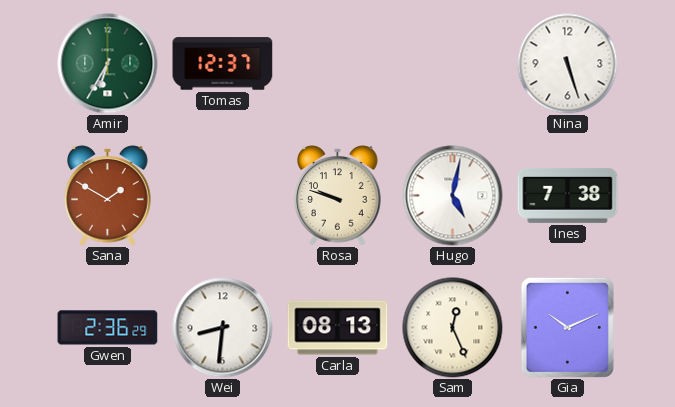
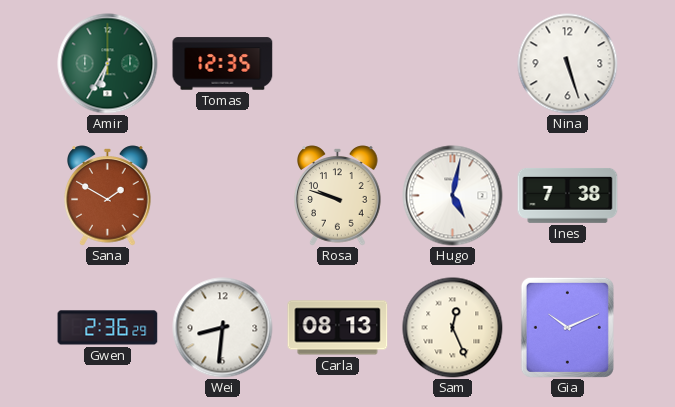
Tomas: 12:37 -> 12:35 (223, 64)
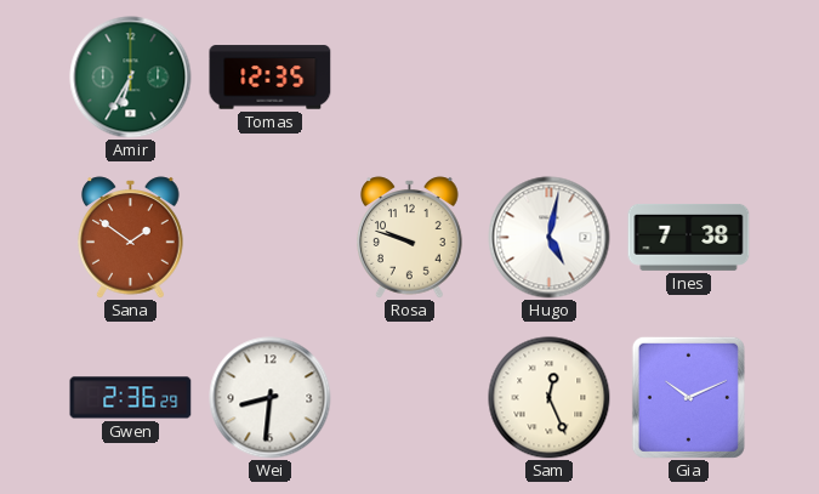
Nina: 5:27 -> none (568, 64)
Sana: 1:50 -> 1:51 (131, 238)
Carla: 08:13 -> none (338, 328)
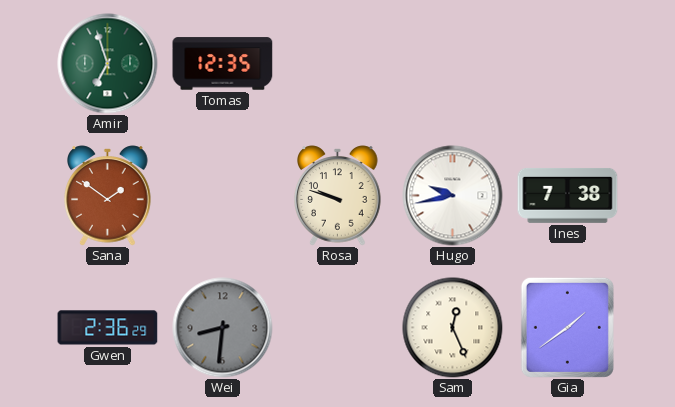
Amir: 6:35 -> 6:57 (108, 64)
Hugo: 5:02 -> 9:43 (453, 196)
Wei dial: white -> grey (223, 328)
Gia: 10:11 -> 1:39 (567, 327)
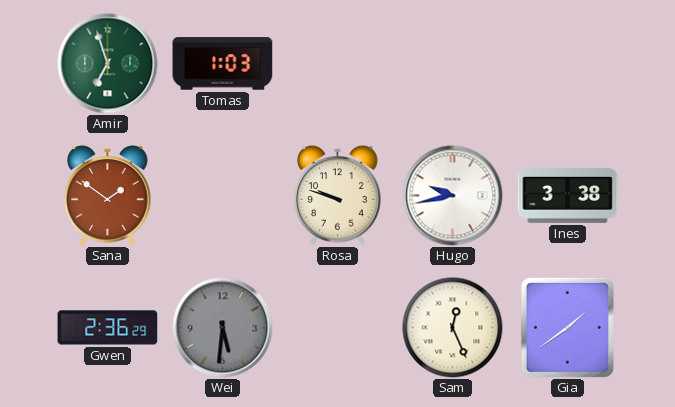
Tomas: 12:35 -> 1:03 (223, 64)
Ines: 7:38 -> 3:38 (568, 195)
Wei: 8:31 -> 5:31 (223, 328)
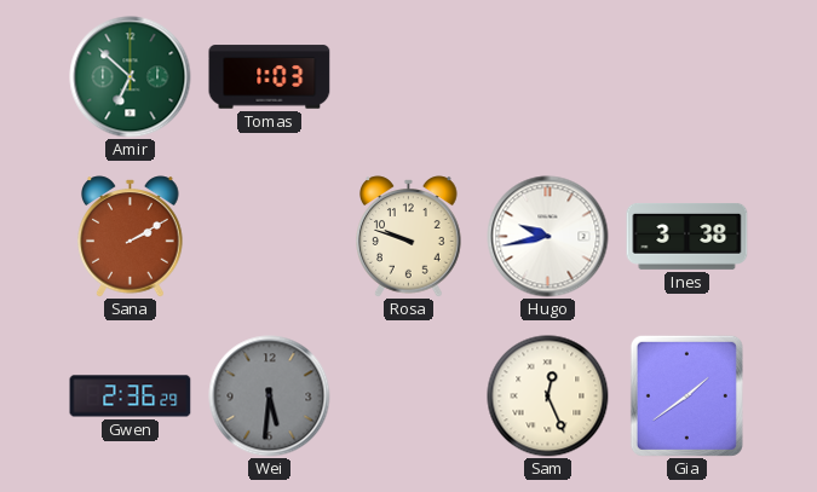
Amir: 6:57 -> 6:52 (131, 77)
Sana: 1:51 -> 2:10 (131, 237)
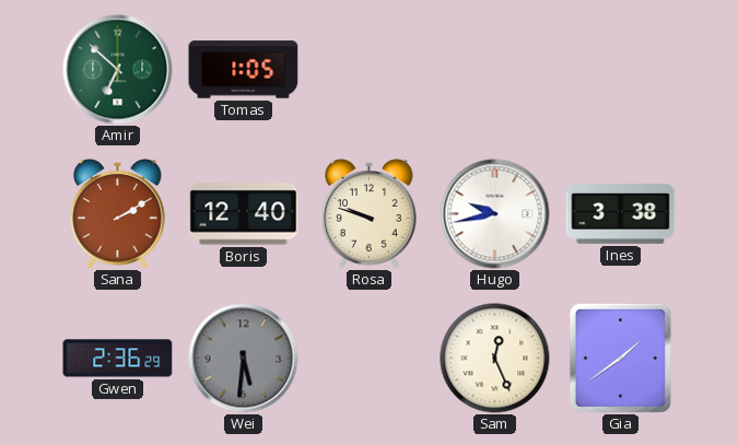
Tomas: 1:03 -> 1:05 (244, 70)
Boris: none -> 12:40 (244, 214)
